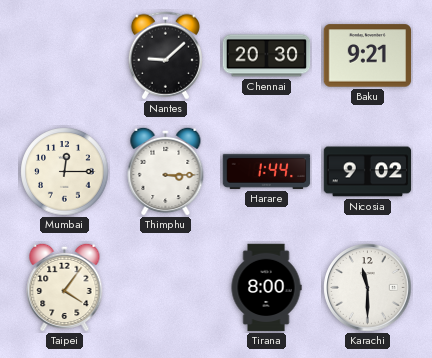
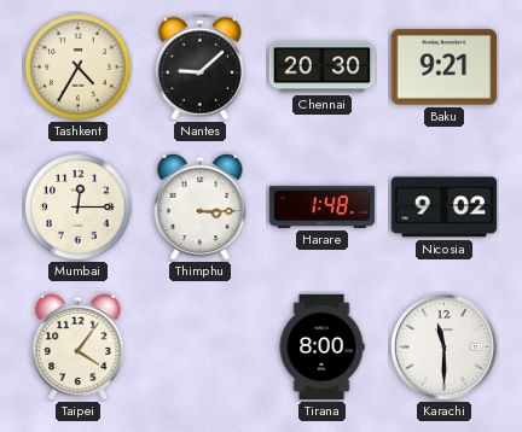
Tashkent: none -> 4:35 (79, 68)
Harare: 1:44 -> 1:48 (323, 206)
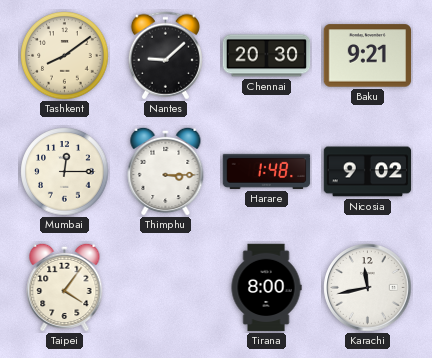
Tashkent: 4:35 -> 8:09 (65, 56)
Karachi: 11:30 -> 11:43 (368, 288)
